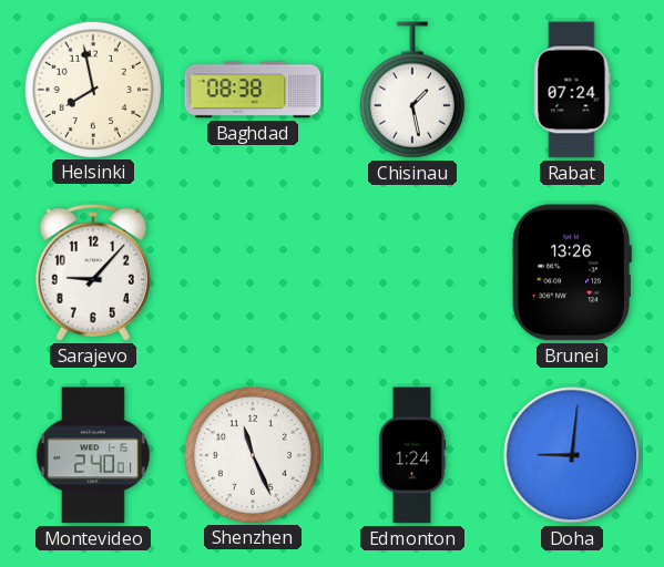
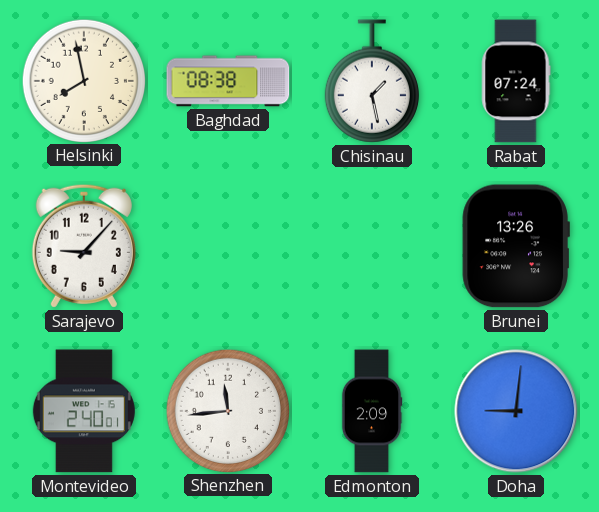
Shenzhen: 11:26 -> 11:44 (227, 410)
Edmonton: 1:24 -> 2:09 (372, 411)
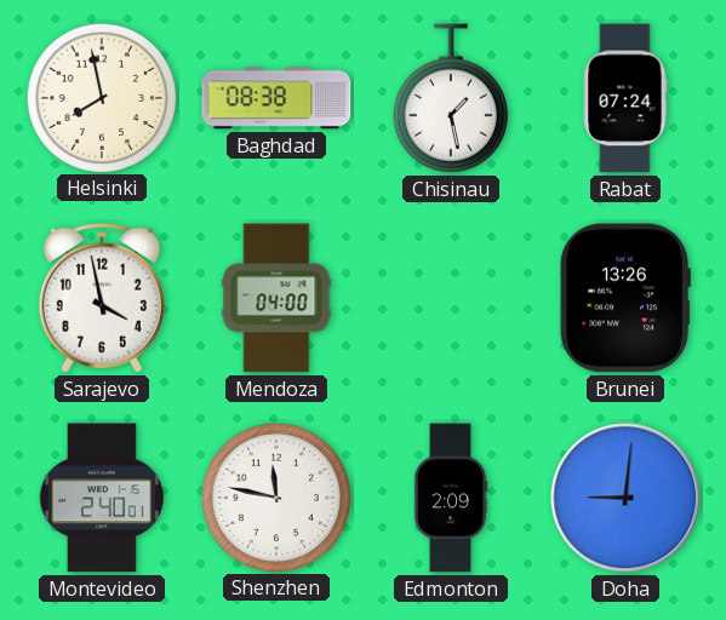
Sarajevo: 9:07 -> 3:58 (102, 298)
Mendoza: none -> 04:00 (276, 298)
Shenzhen: 11:44 -> 11:47 (275, 496)
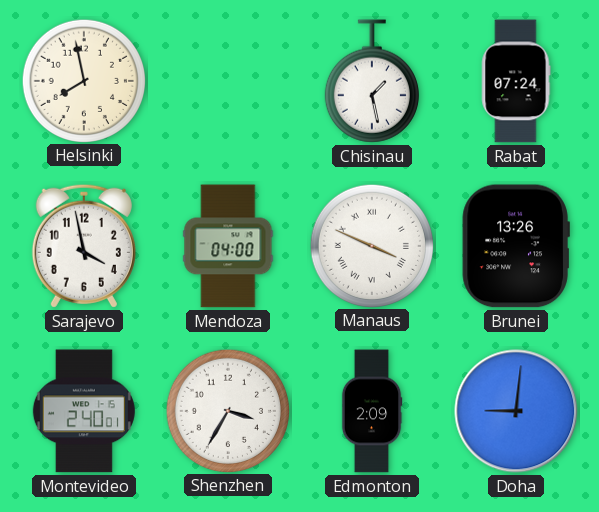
Baghdad: 08:38 -> none (276, 98)
Manaus: none -> 3:49 (371, 245)
Shenzhen: 11:47 -> 3:35 (227, 410)
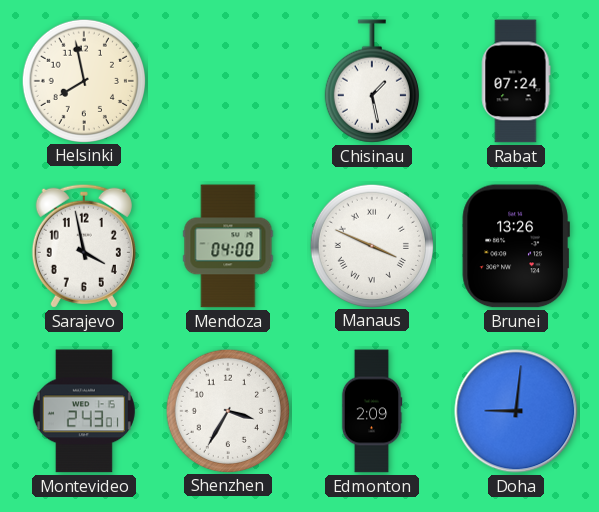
Montevideo: 2:40 -> 2:43 (84, 411)
